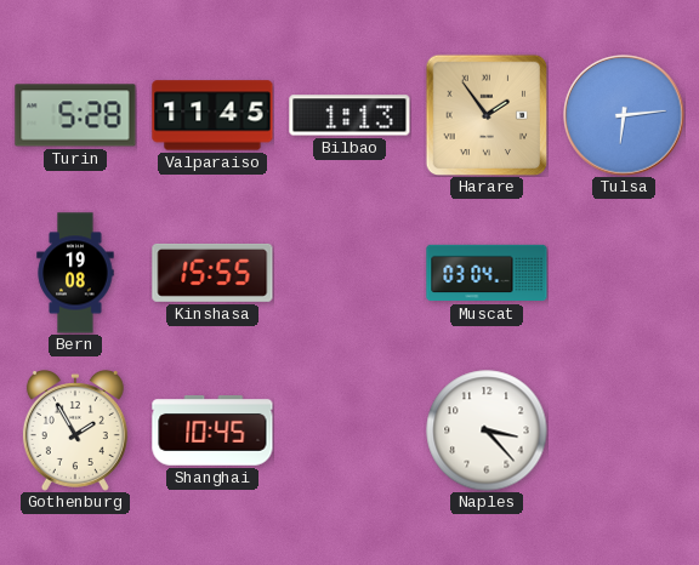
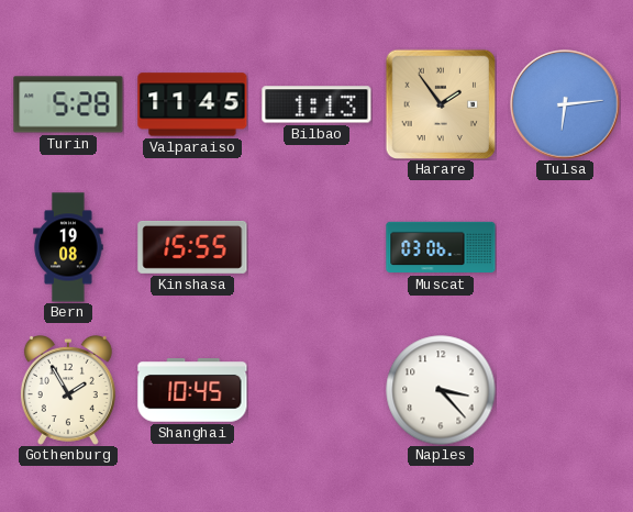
Muscat: 03:04 -> 03:06 (441, 247)
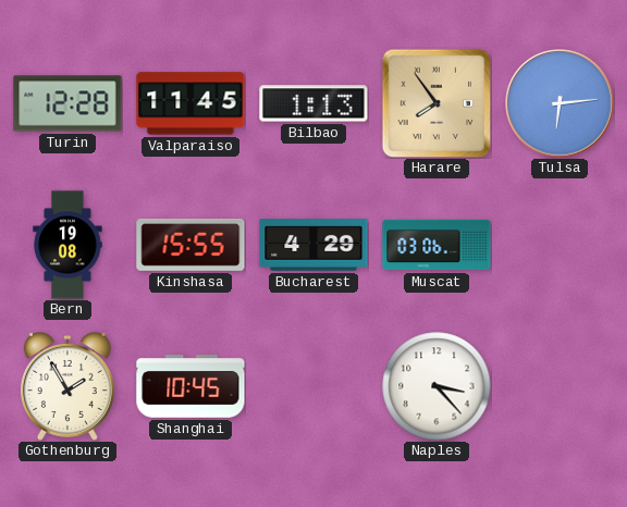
Turin: 5:28 -> 12:28 (67, 103)
Harare: 1:54 -> 7:54 (437, 103)
Bucharest: none -> 4:29 (313, 245)
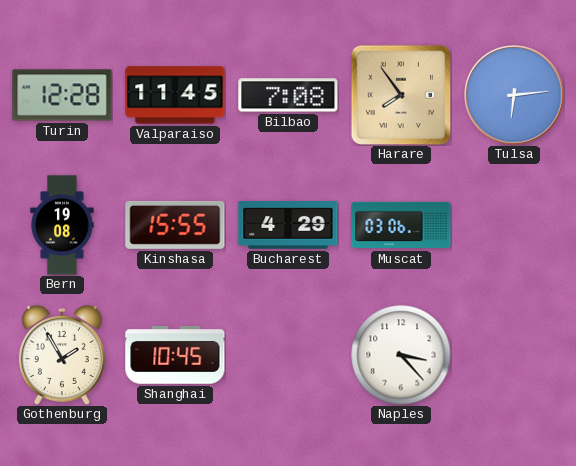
Bilbao: 1:13 -> 7:08 (288, 95)
